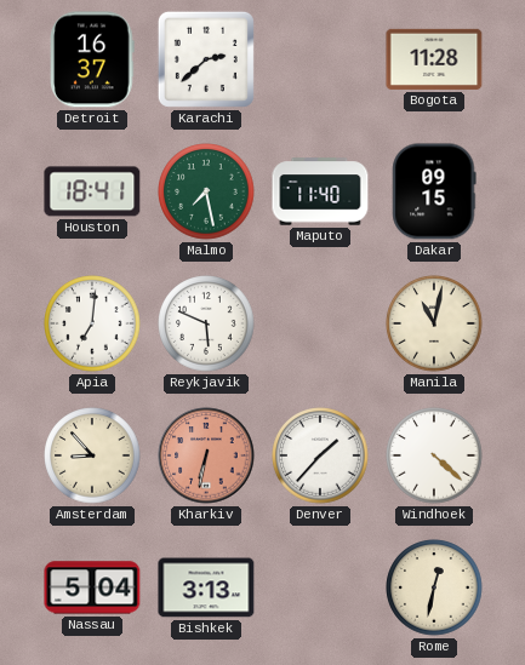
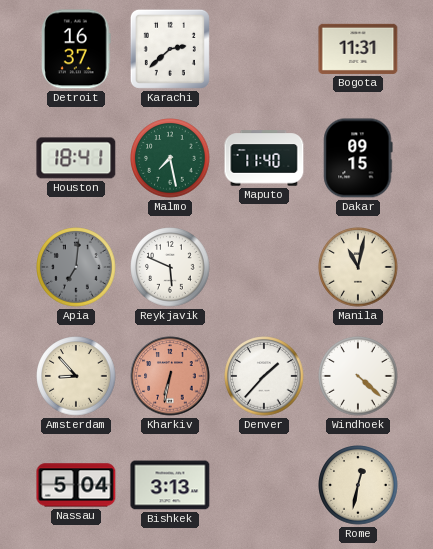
Bogota: 11:28 -> 11:31 (358, 49)
Apia dial: white -> grey (76, 267)
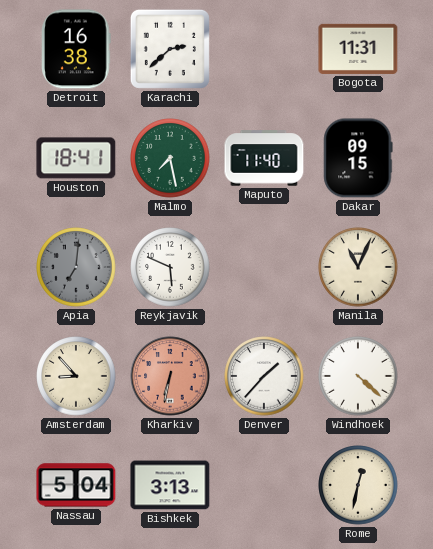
Detroit: 16:37 -> 16:38 (77, 49)
Manila: 11:02 -> 11:04 (358, 267)
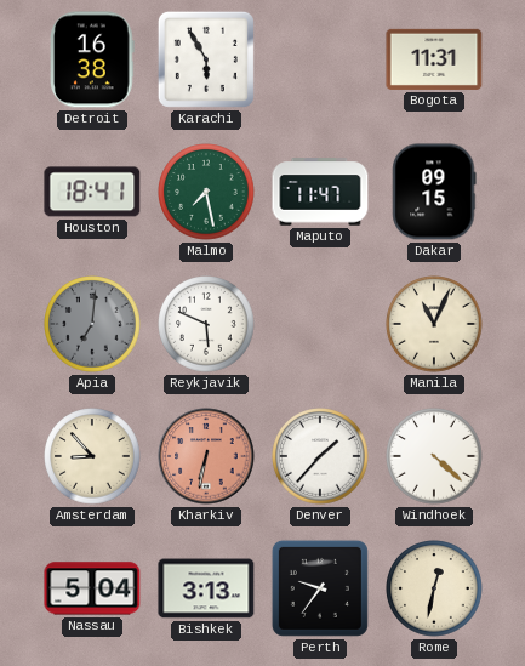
Karachi: 2:38 -> 5:55 (206, 59)
Maputo: 11:40 -> 11:47 (320, 192)
Perth: none -> 9:36 (320, 588)
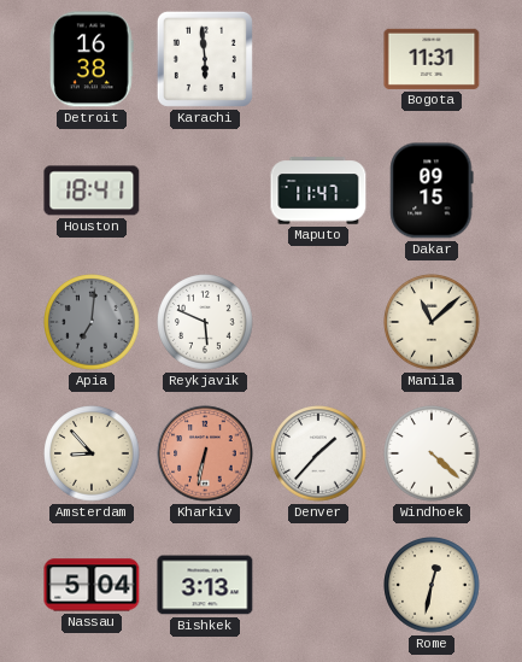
Karachi: 5:55 -> 5:59 (205, 59)
Malmo: 7:28 -> none (206, 192)
Manila: 11:04 -> 11:08 (432, 322)
Perth: 9:36 -> none (320, 588)
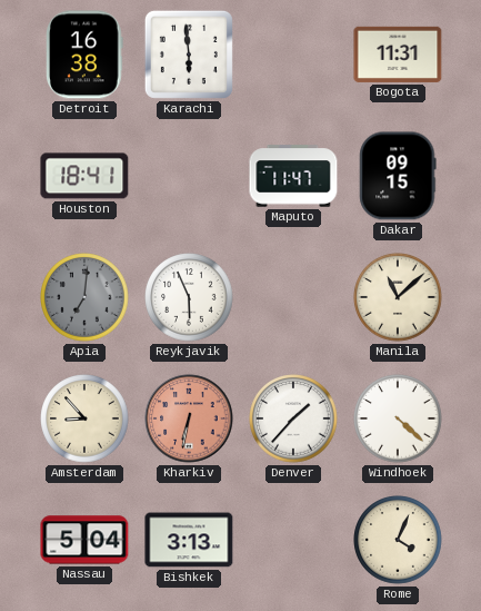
Reykjavik: 5:49 -> 5:56 (189, 297)
Rome: 12:32 -> 4:04 (398, 540)
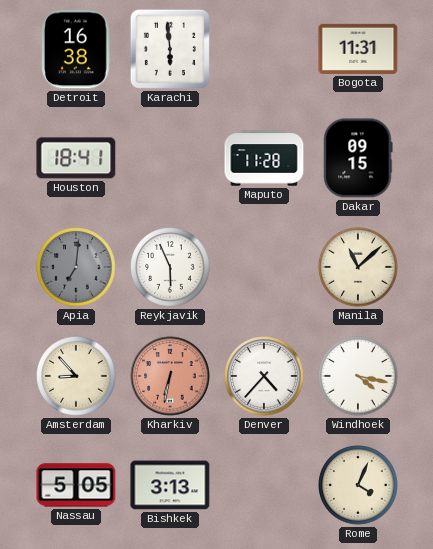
Maputo: 11:47 -> 11:28 (264, 158)
Denver: 1:37 -> 4:37 (264, 376)
Windhoek: 4:22 -> 4:17 (358, 376)
Nassau: 5:04 -> 5:05 (76, 485)
